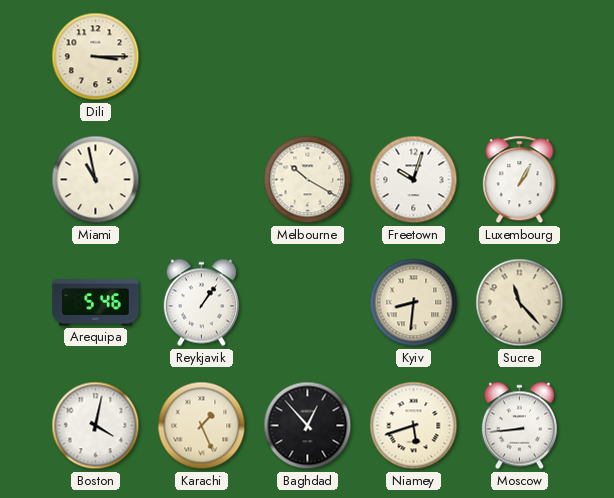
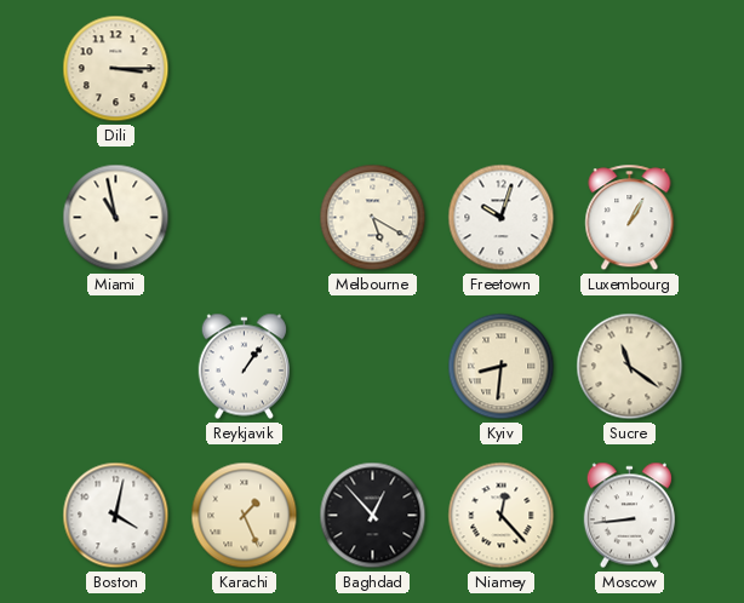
Melbourne: 10:20 -> 5:20 (373, 218)
Arequipa: 5:46 -> none (96, 303)
Sucre: 11:23 -> 11:21 (630, 367)
Niamey: 5:42 -> 12:23 (502, 516)
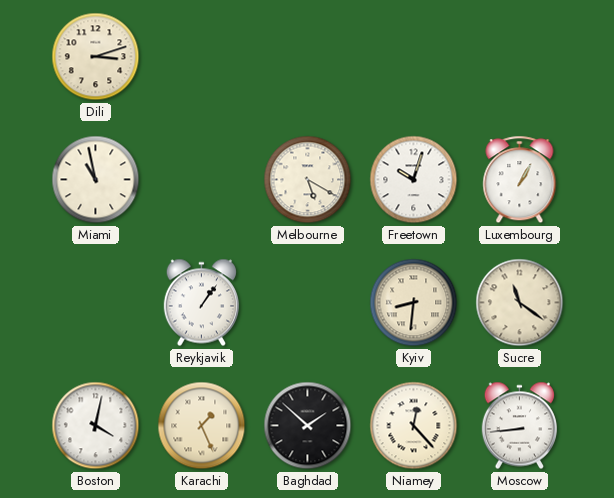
Dili: 3:15 -> 3:12 (96, 57)
Baghdad: 12:53 -> 1:52 (308, 426)
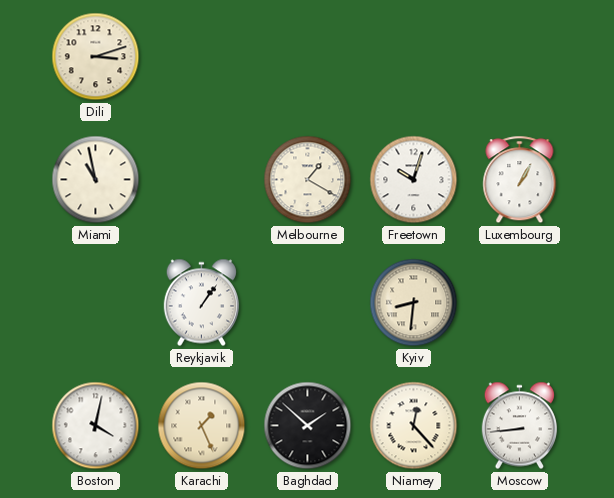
Melbourne: 5:20 -> 1:20 (308, 180)
Sucre: 11:21 -> none (520, 303)
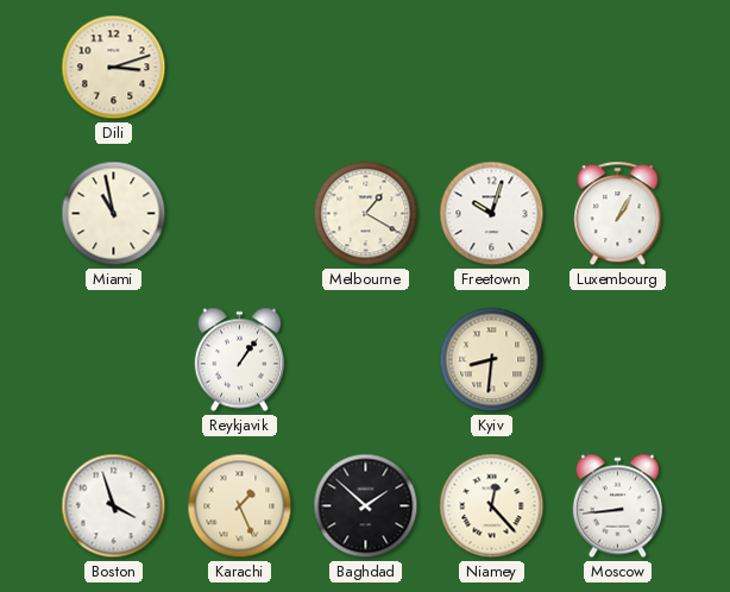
Boston: 4:02 -> 3:57 (114, 506)
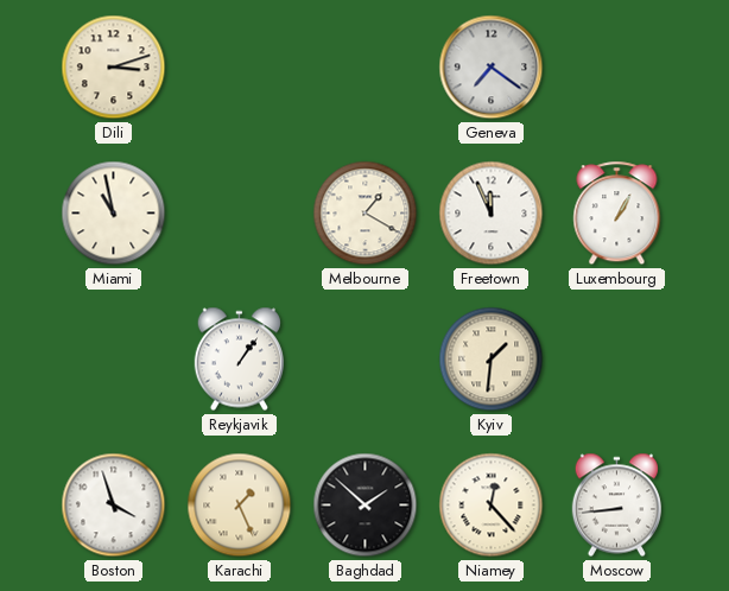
Geneva: none -> 7:21 (492, 68)
Freetown: 10:03 -> 11:56 (492, 214)
Kyiv: 8:31 -> 1:31 (492, 360)
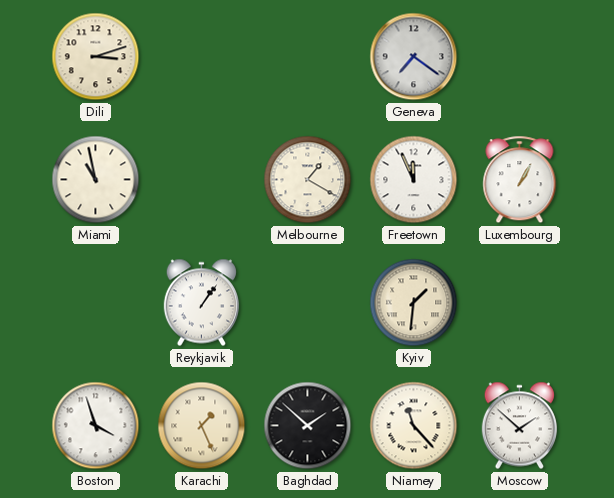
Niamey: 12:23 -> 11:23 (414, 426)
Moscow: 8:44 -> 1:52 (519, 426)
